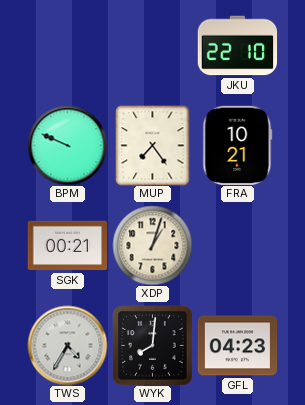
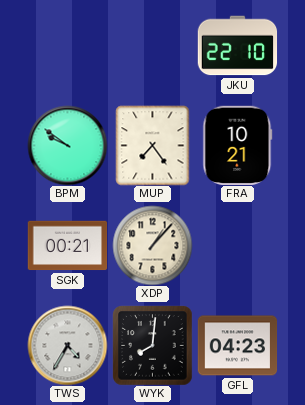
BPM: 9:49 -> 9:51 (67, 145)
XDP: 1:03 -> 1:07 (152, 245)
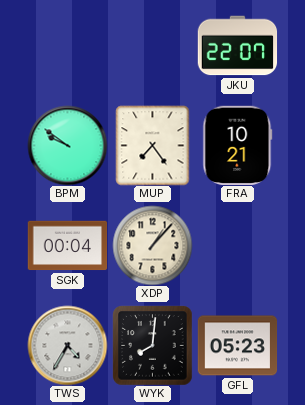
JKU: 22:10 -> 22:07 (237, 46)
SGK: 00:21 -> 00:04 (67, 246)
GFL: 04:23 -> 05:23 (237, 346)
